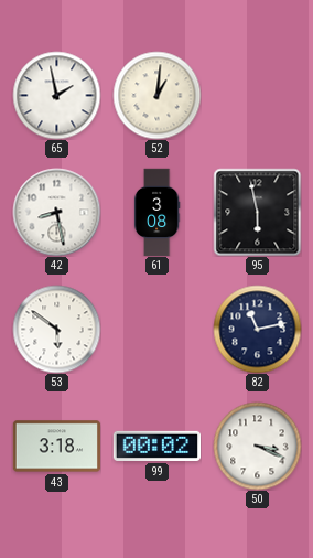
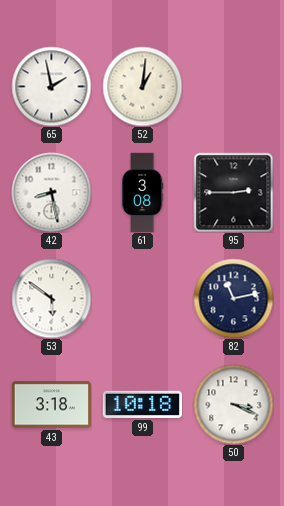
95: 5:58 -> 2:45 (233, 192)
99: 00:02 -> 10:18 (142, 404)
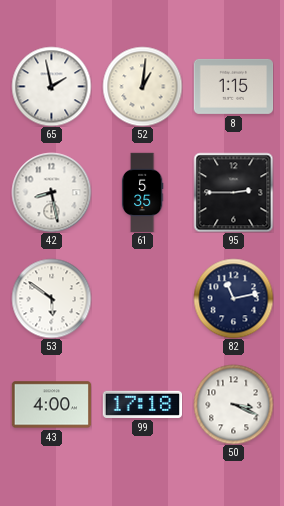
8: none -> 1:15 (233, 86)
61: 3:08 -> 5:35 (142, 192)
43: 3:18 -> 4:00 (51, 405)
99: 10:18 -> 17:18 (142, 404)
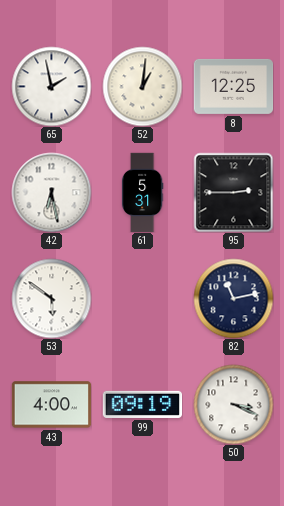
8: 1:15 -> 12:25 (233, 86)
42: 8:28 -> 6:28 (51, 192)
61: 5:35 -> 5:31 (142, 192)
99: 17:18 -> 09:19 (142, 404)
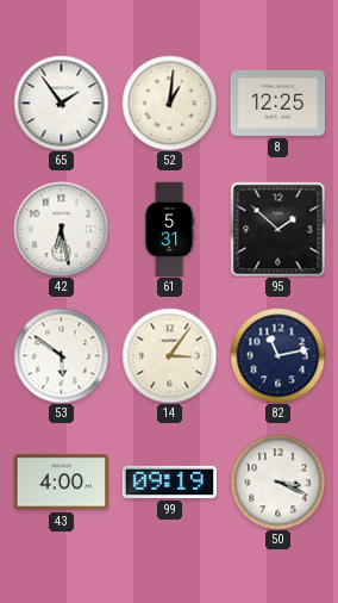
65: 1:58 -> 1:54 (61, 102)
95: 2:45 -> 1:52 (277, 229)
14: none -> 3:06 (169, 355)
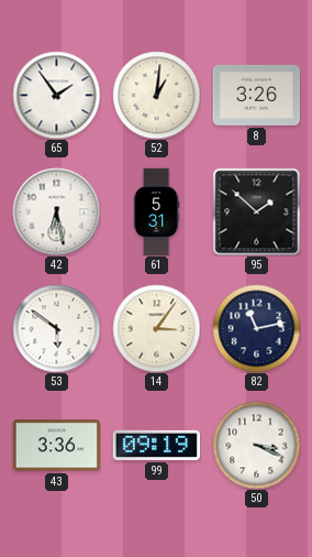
8: 12:25 -> 3:26 (256, 95)
43: 4:00 -> 3:36 (56, 446)
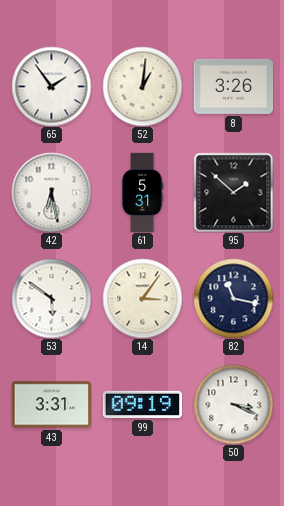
82: 11:13 -> 11:17 (233, 298)
43: 3:36 -> 3:31 (51, 405)
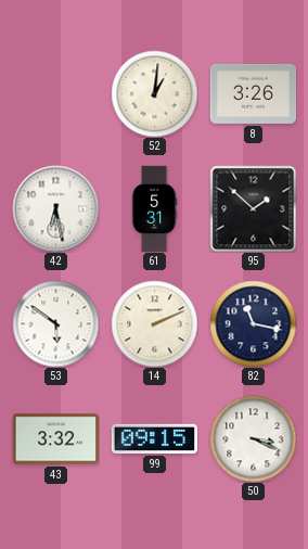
65: 1:54 -> none (51, 86)
14: 3:06 -> 2:11 (154, 323)
43: 3:31 -> 3:32 (55, 439)
99: 09:19 -> 09:15 (154, 438)
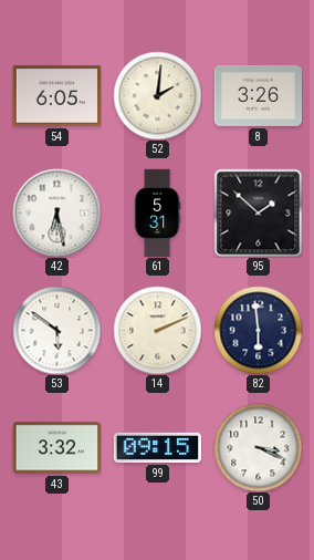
54: none -> 6:05 (56, 96)
52: 1:01 -> 2:01 (157, 95)
82: 11:17 -> 5:59 (258, 330)
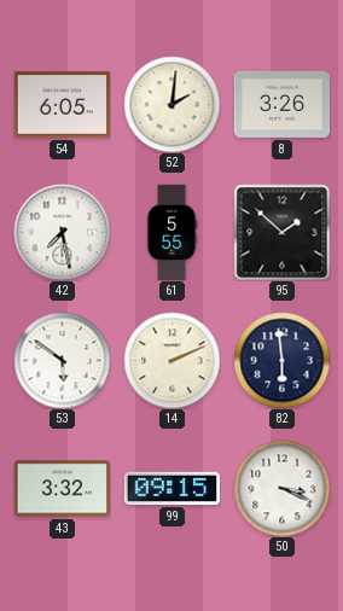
42: 6:28 -> 7:28 (62, 232)
61: 5:31 -> 5:55 (171, 232)
